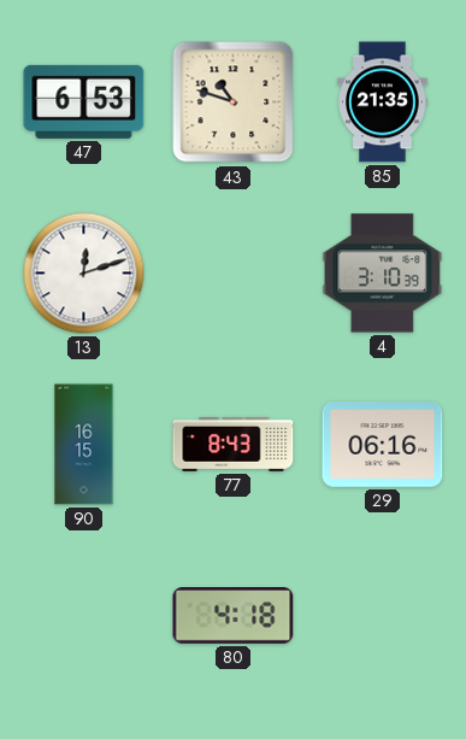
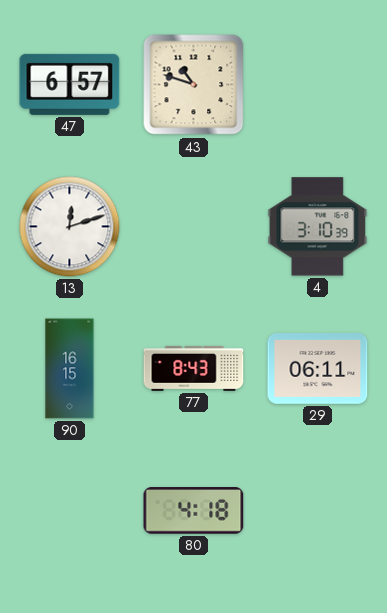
47: 6:53 -> 6:57 (70, 84)
85: 21:35 -> none (383, 102)
29: 06:16 -> 06:11 (318, 369)
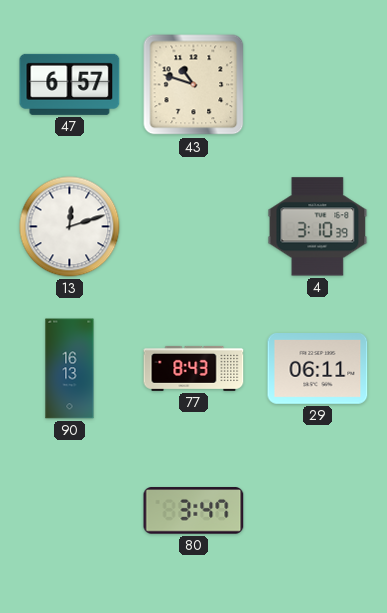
90: 16:15 -> 16:13 (70, 369)
80: 4:18 -> 3:47 (194, 511)
